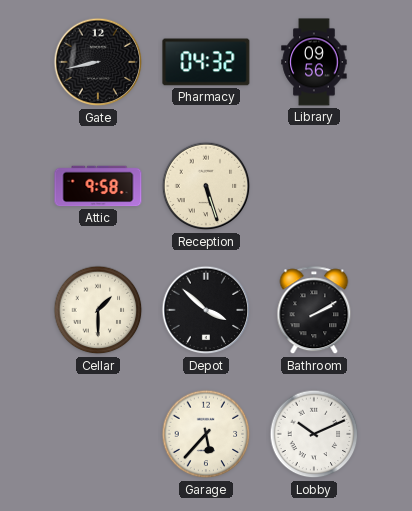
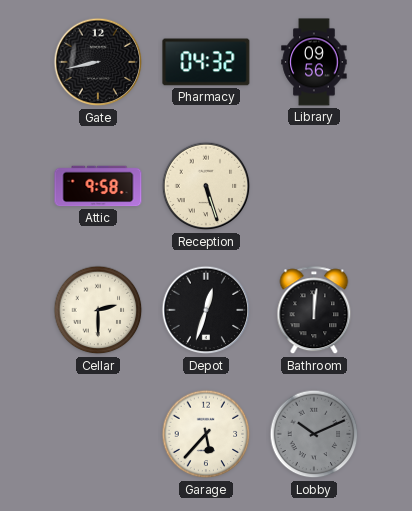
Cellar: 1:30 -> 2:30 (98, 310)
Depot: 3:52 -> 12:33 (206, 310)
Bathroom: 2:10 -> 12:01 (314, 311)
Lobby dial: white -> grey (314, 434)
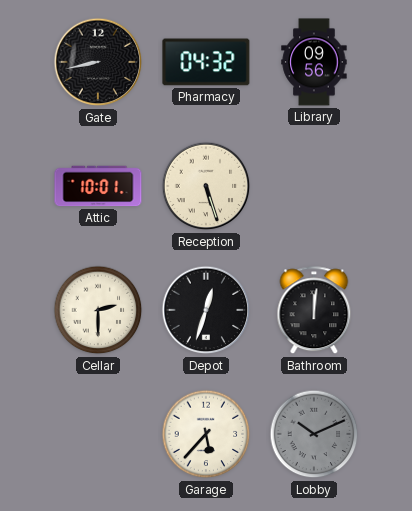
Attic: 9:58 -> 10:01 (98, 186)
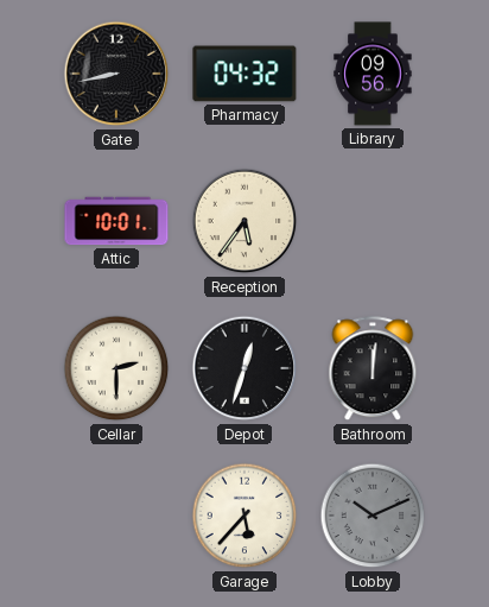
Reception: 5:27 -> 5:36 (244, 221)
